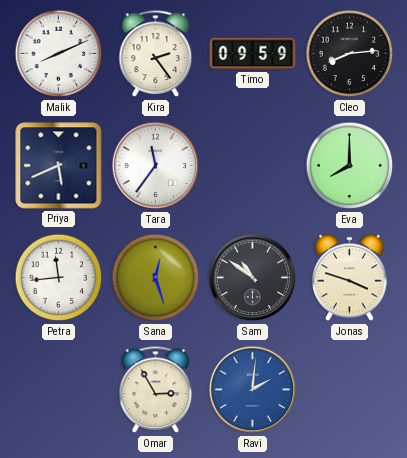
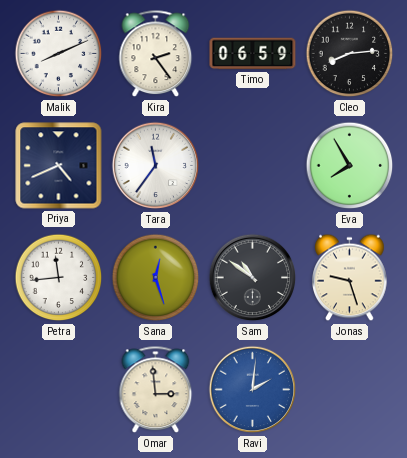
Timo: 09:59 -> 06:59 (253, 54)
Priya: 5:41 -> 4:41 (59, 166)
Eva: 8:00 -> 7:55 (350, 166)
Jonas: 3:48 -> 9:27 (350, 278)
Omar: 2:55 -> 2:59 (156, 390)
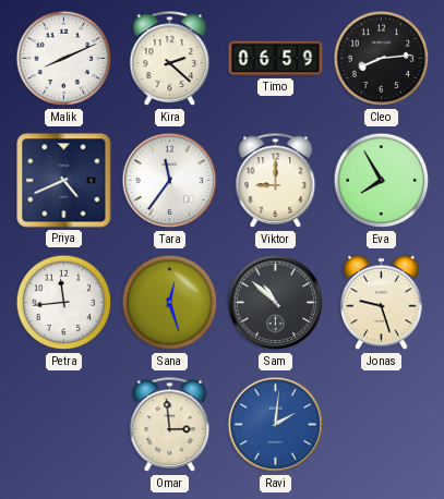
Kira: 2:24 -> 2:22 (170, 59)
Viktor: none -> 9:00 (276, 181)
Sam: 10:51 -> 10:52 (276, 303)
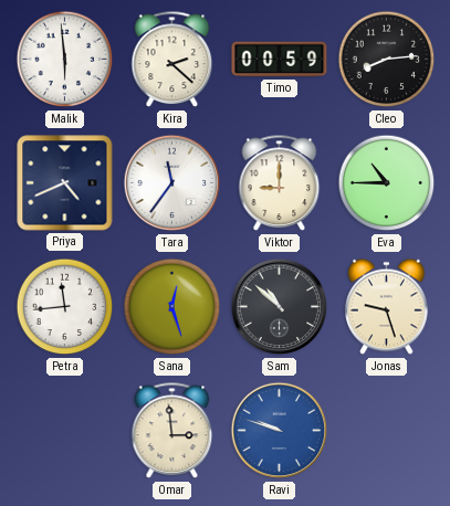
Malik: 8:11 -> 5:59 (65, 60)
Timo: 06:59 -> 00:59 (280, 60)
Eva: 7:55 -> 10:45 (387, 183)
Ravi: 2:01 -> 9:48 (280, 431)
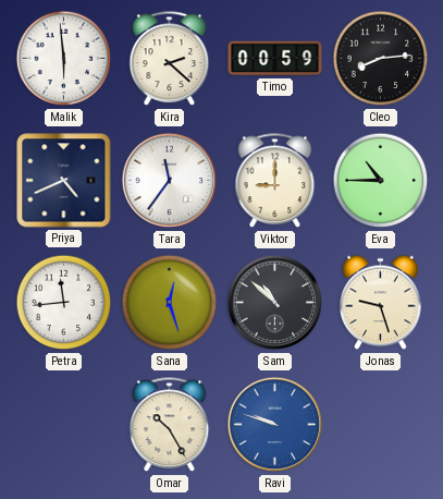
Omar: 2:59 -> 10:25 (170, 425)
